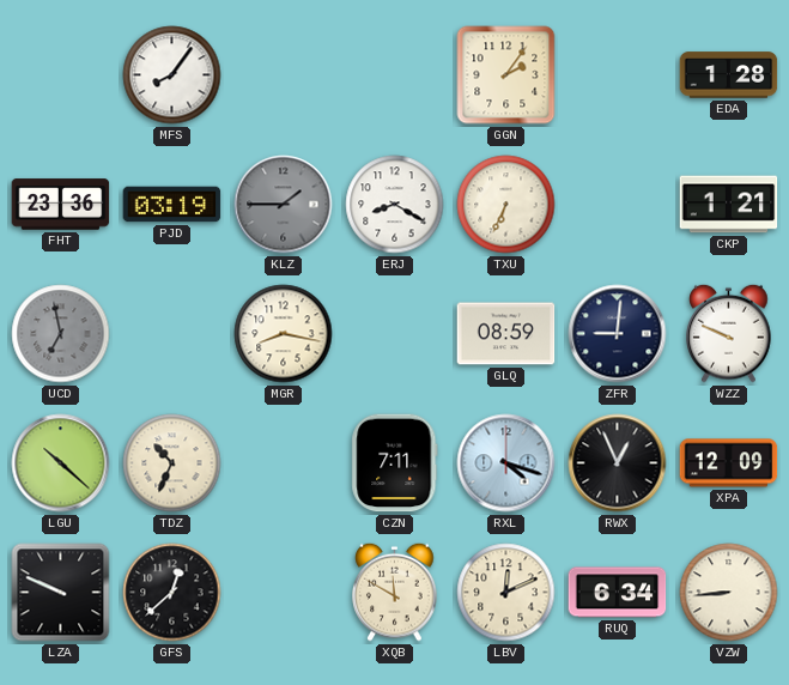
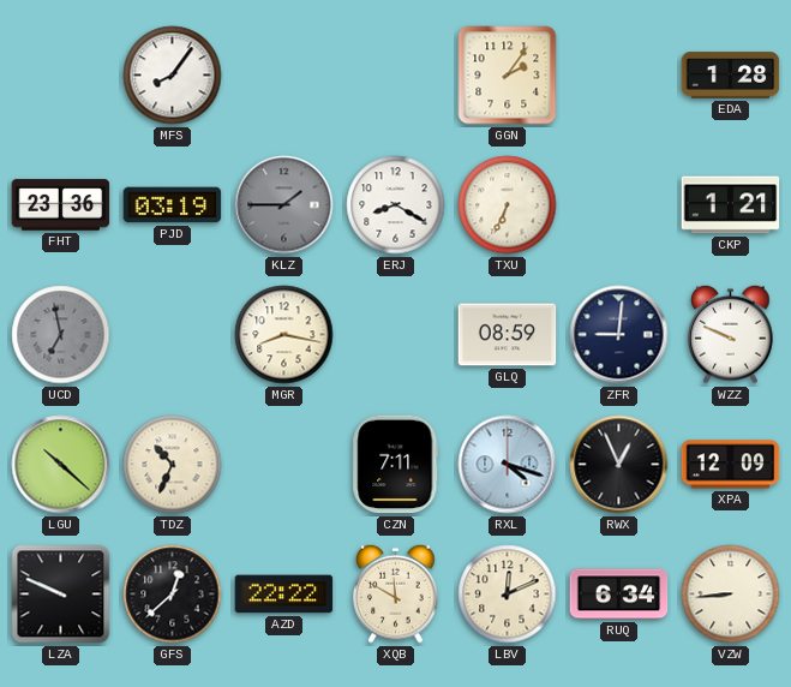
AZD: none -> 22:22 (284, 595)
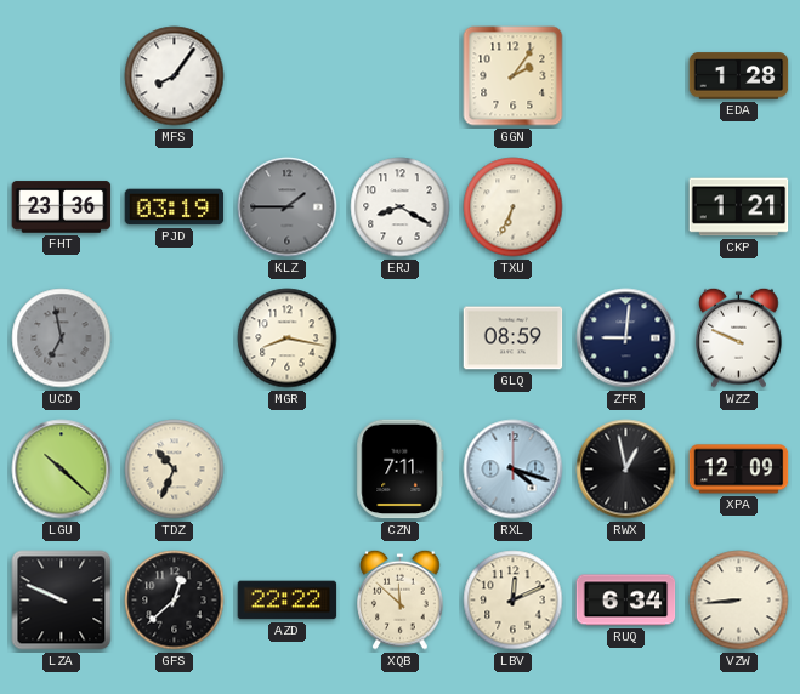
RWX: 12:56 -> 12:58 (626, 470)
XQB: 11:50 -> 11:52 (401, 599)
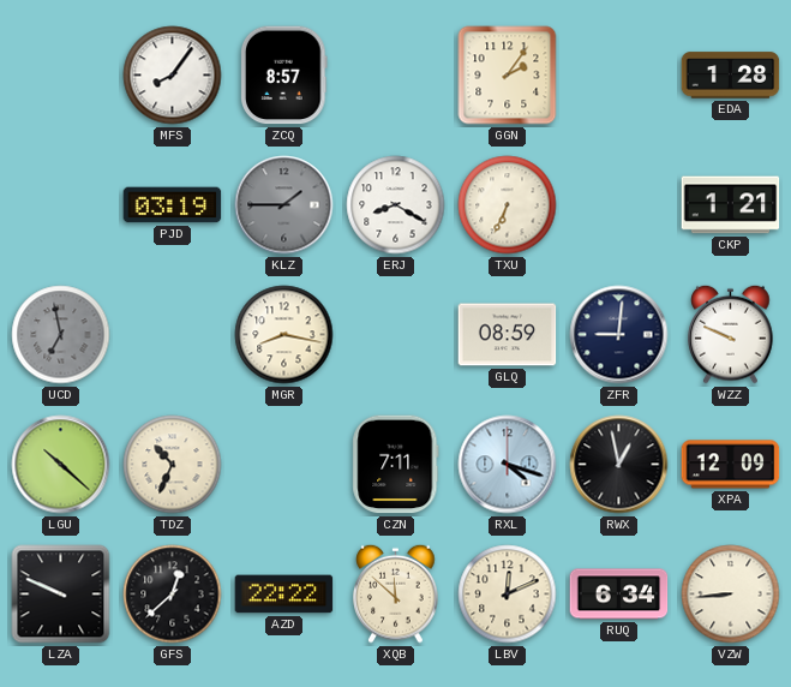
ZCQ: none -> 8:57 (284, 76)
FHT: 23:36 -> none (62, 207)
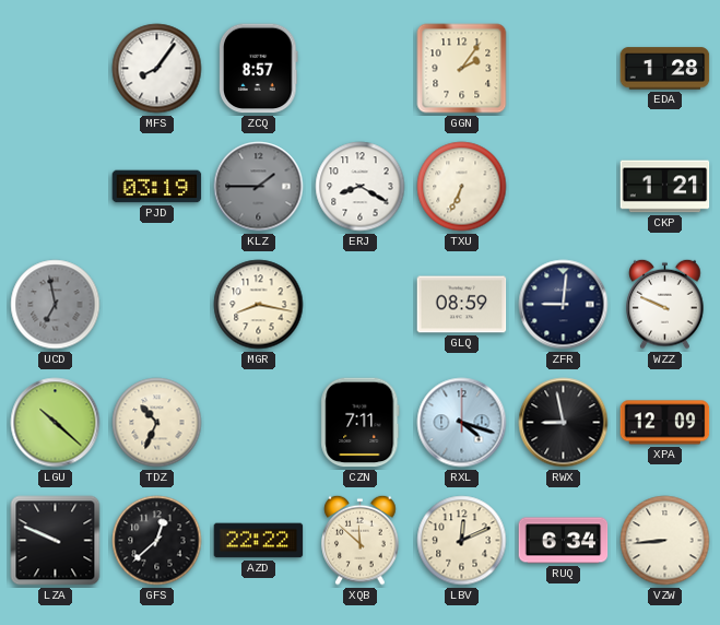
RWX: 12:58 -> 8:58 (564, 423)
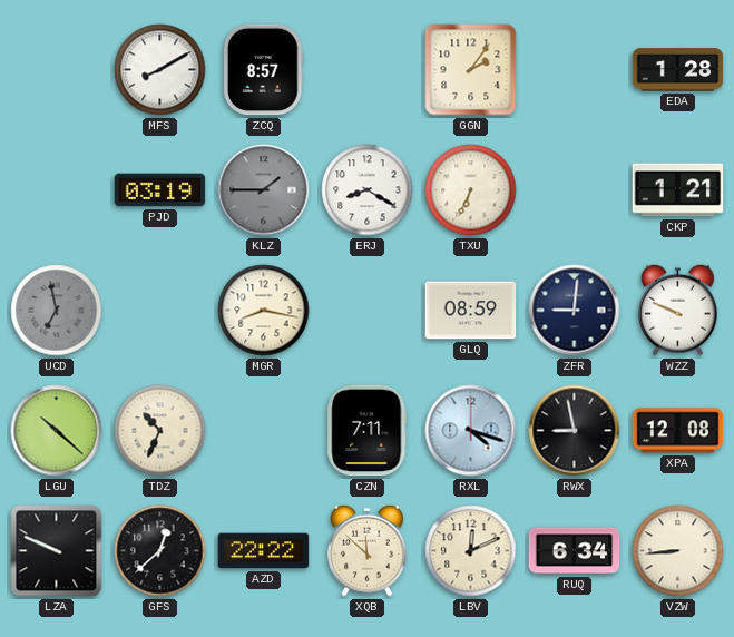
MFS: 8:06 -> 8:10 (160, 70)
XPA: 12:09 -> 12:08 (678, 431)
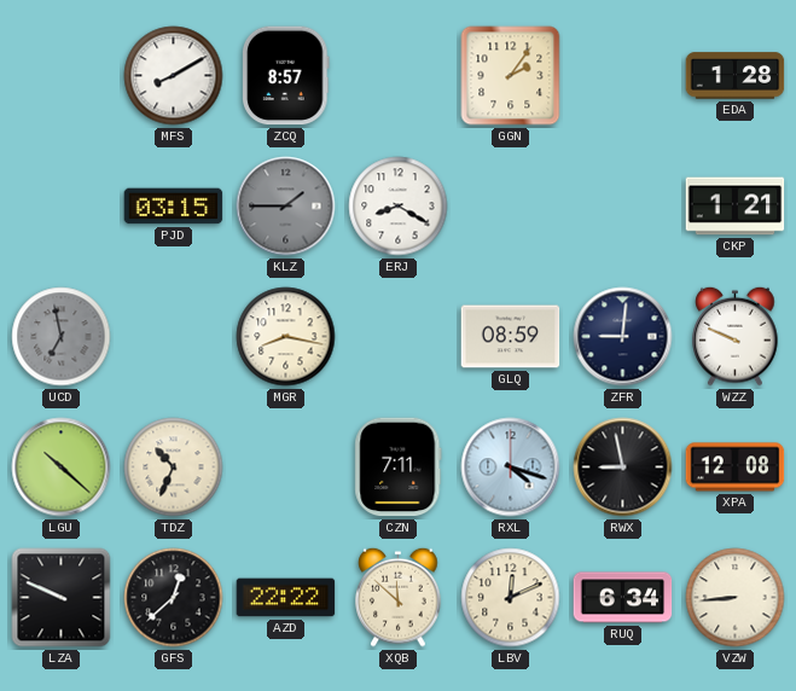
PJD: 03:19 -> 03:15 (174, 207)
TXU: 6:34 -> none (471, 190)
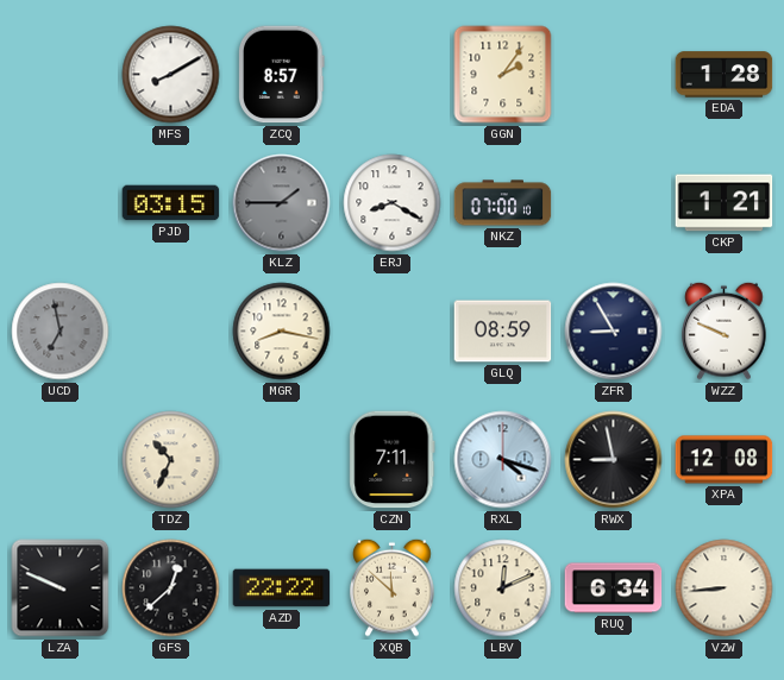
NKZ: none -> 07:00 (503, 203)
ZFR: 9:01 -> 8:55 (614, 332)
LGU: 10:22 -> none (62, 468)
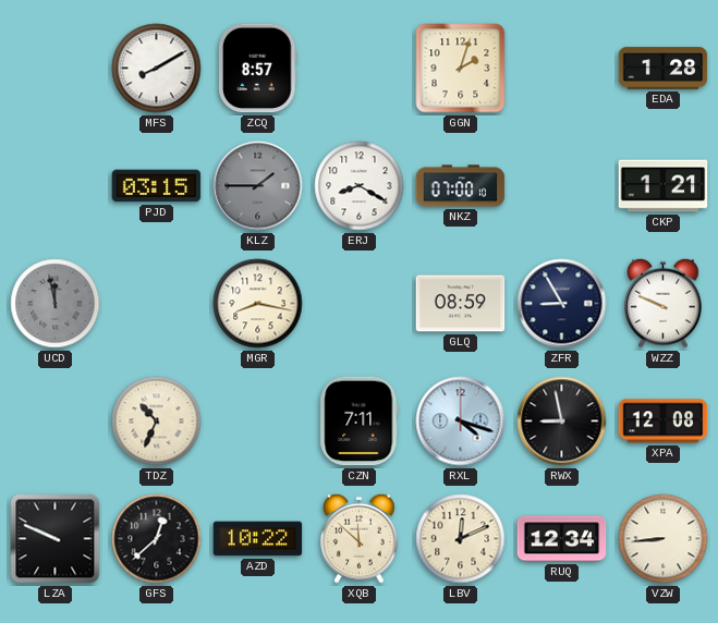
GGN: 2:06 -> 2:03 (461, 69)
UCD: 6:58 -> 11:58 (56, 304)
AZD: 22:22 -> 10:22 (258, 539)
RUQ: 6:34 -> 12:34 (562, 539)
